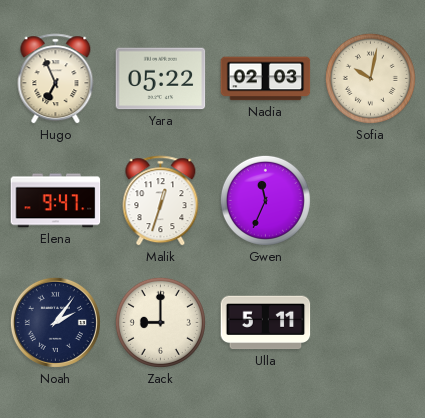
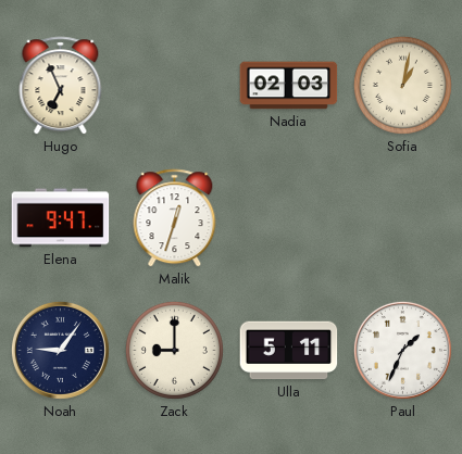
Yara: 05:22 -> none (161, 79)
Sofia: 10:02 -> 1:02 (402, 85)
Gwen: 11:34 -> none (265, 200)
Noah: 2:06 -> 9:06 (60, 350)
Paul: none -> 1:34 (402, 350)
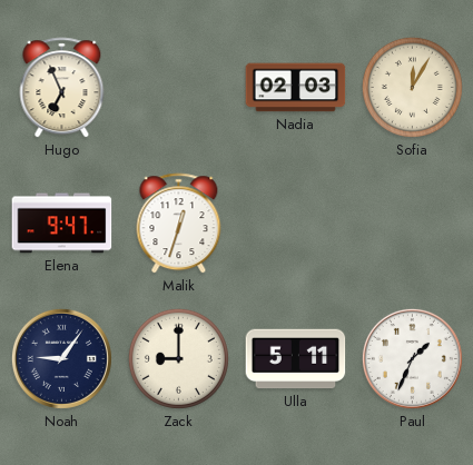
Sofia: 1:02 -> 12:05 (412, 87)
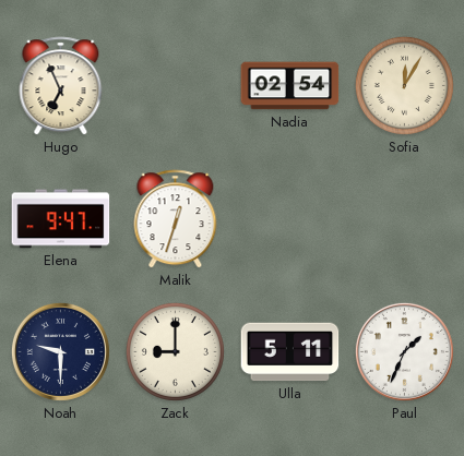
Nadia: 02:03 -> 02:54 (290, 86)
Noah: 9:06 -> 9:30 (60, 351)
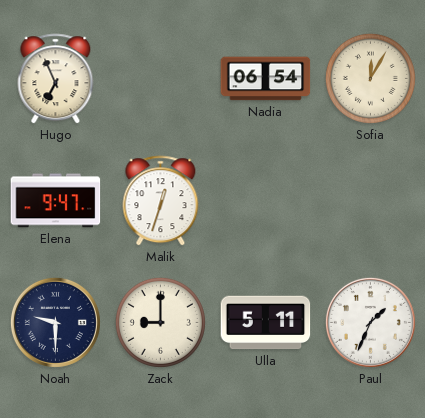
Nadia: 02:54 -> 06:54 (266, 79)
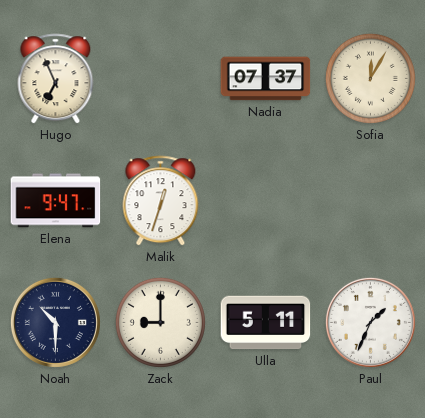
Nadia: 06:54 -> 07:37 (266, 79)
Noah: 9:30 -> 10:30 (55, 322)
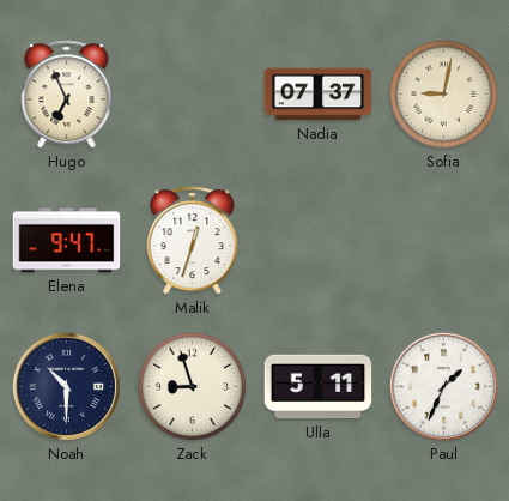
Sofia: 12:05 -> 9:02 (443, 93)
Zack: 9:00 -> 8:57 (192, 386)
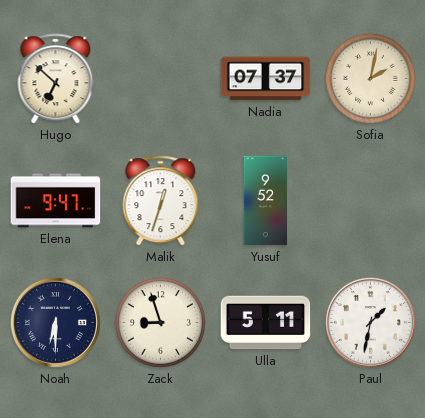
Hugo: 6:56 -> 6:52 (56, 79)
Sofia: 9:02 -> 2:02 (370, 78)
Yusuf: none -> 9:52 (266, 201)
Noah: 10:30 -> 6:30 (55, 322)
Paul: 1:34 -> 1:32 (370, 322)
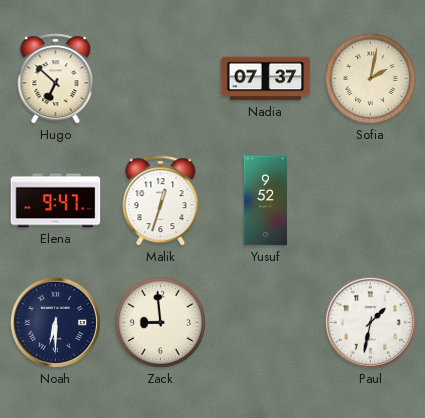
Zack: 8:57 -> 8:59 (160, 322)
Ulla: 5:11 -> none (266, 323)
